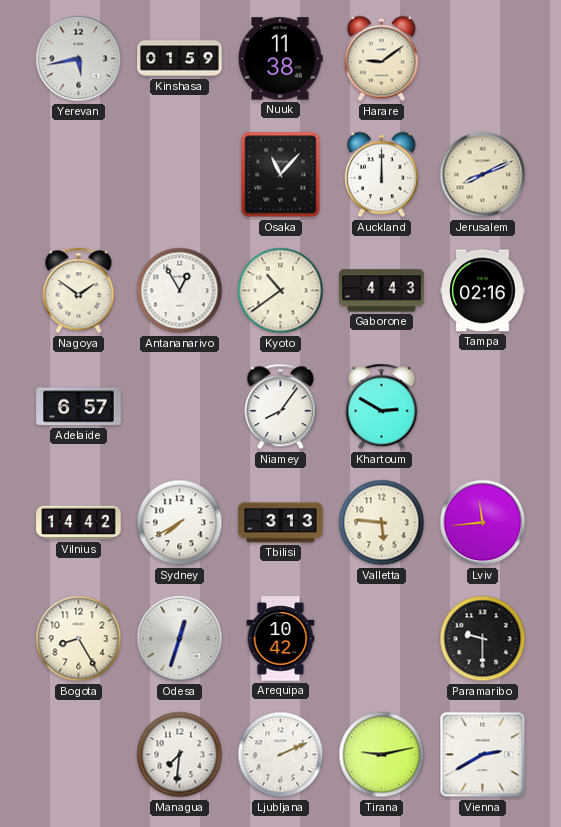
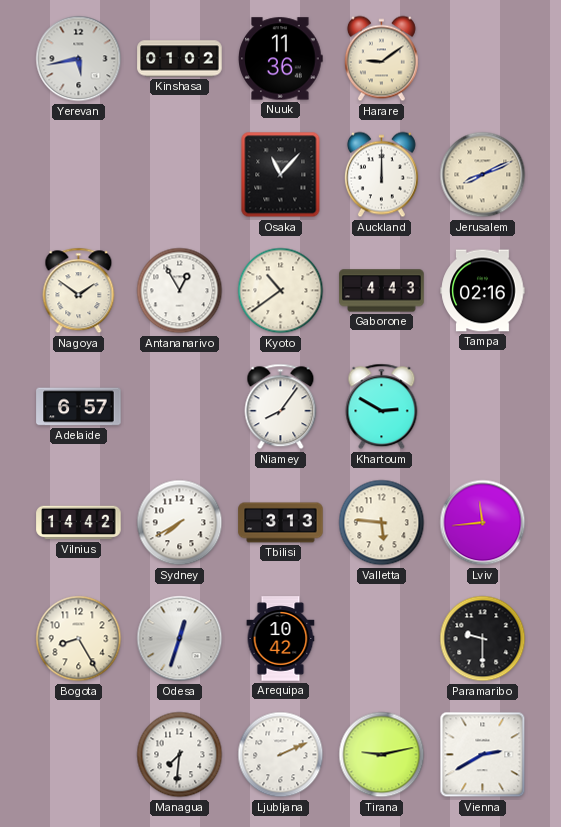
Kinshasa: 01:59 -> 01:02 (180, 59)
Nuuk: 11:38 -> 11:36 (281, 59)
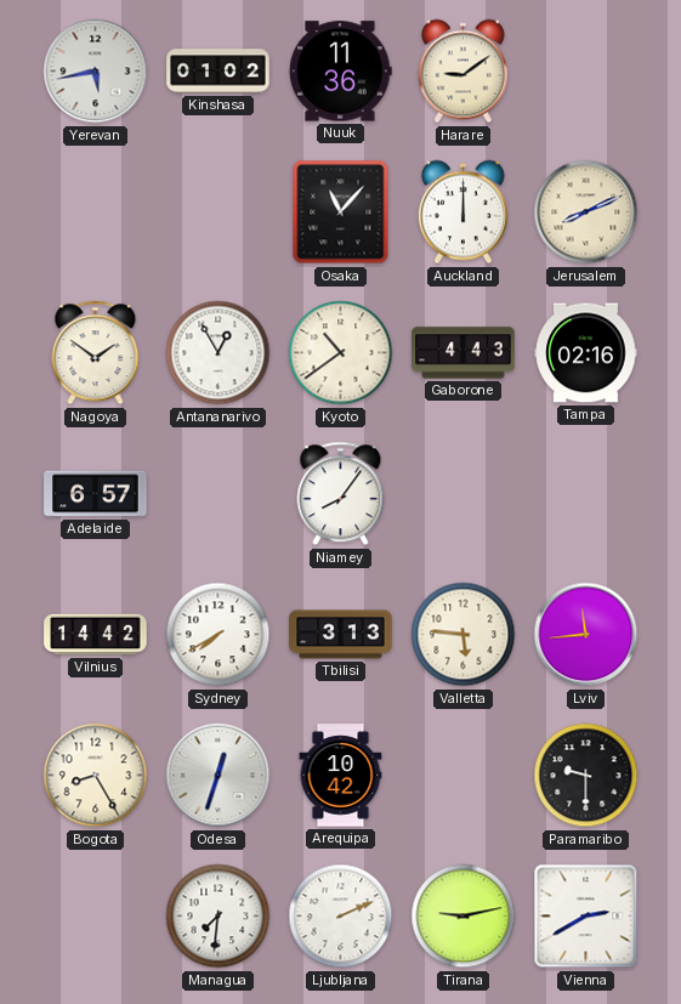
Khartoum: 2:50 -> none (382, 407)
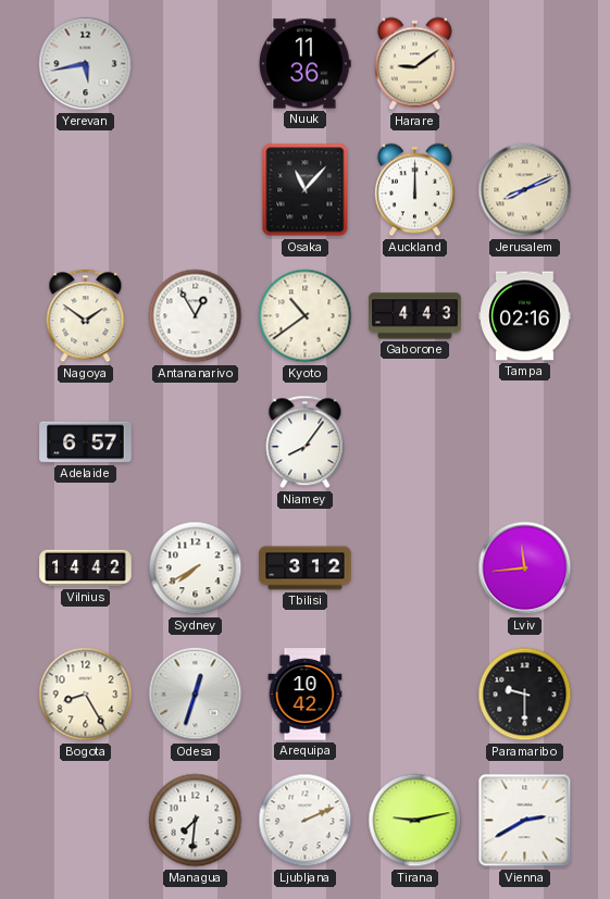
Kinshasa: 01:02 -> none (219, 72)
Tbilisi: 3:13 -> 3:12 (306, 569)
Valletta: 5:46 -> none (464, 635)
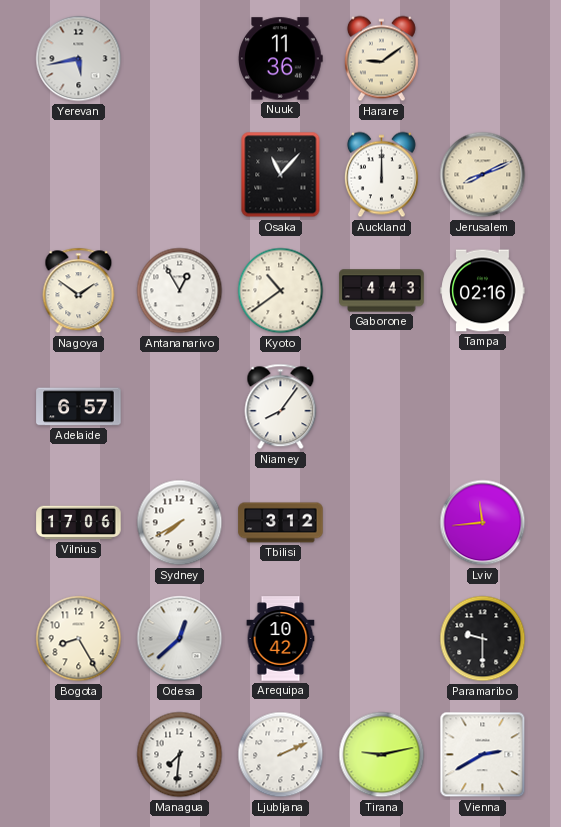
Vilnius: 14:42 -> 17:06 (79, 523)
Odesa: 12:33 -> 12:38 (180, 639)
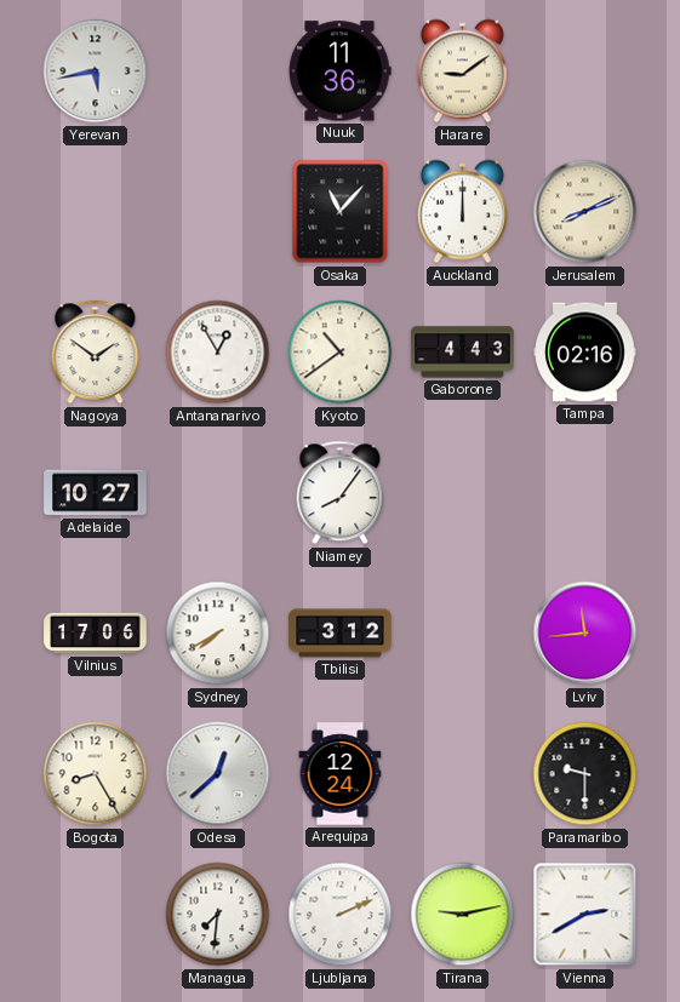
Adelaide: 6:57 -> 10:27 (96, 493)
Arequipa: 10:42 -> 12:24 (341, 774)
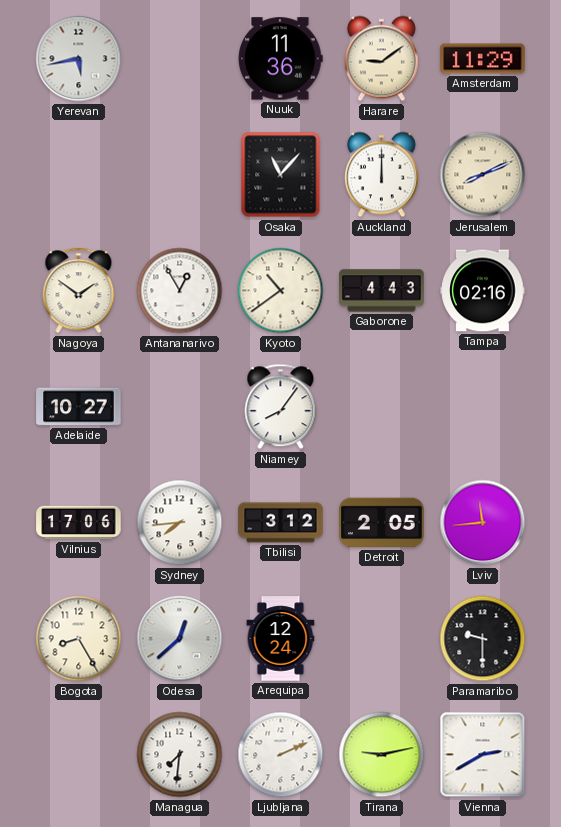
Amsterdam: none -> 11:29 (483, 59)
Sydney: 7:40 -> 7:44 (180, 523)
Detroit: none -> 2:05 (382, 523)
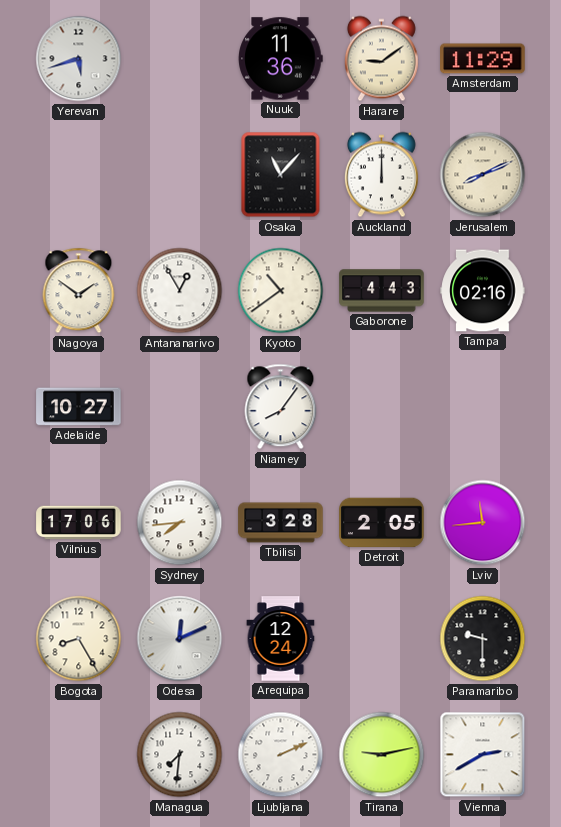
Yerevan: 5:43 -> 5:42 (79, 59)
Tbilisi: 3:12 -> 3:28 (281, 523)
Odesa: 12:38 -> 12:11 (180, 639)
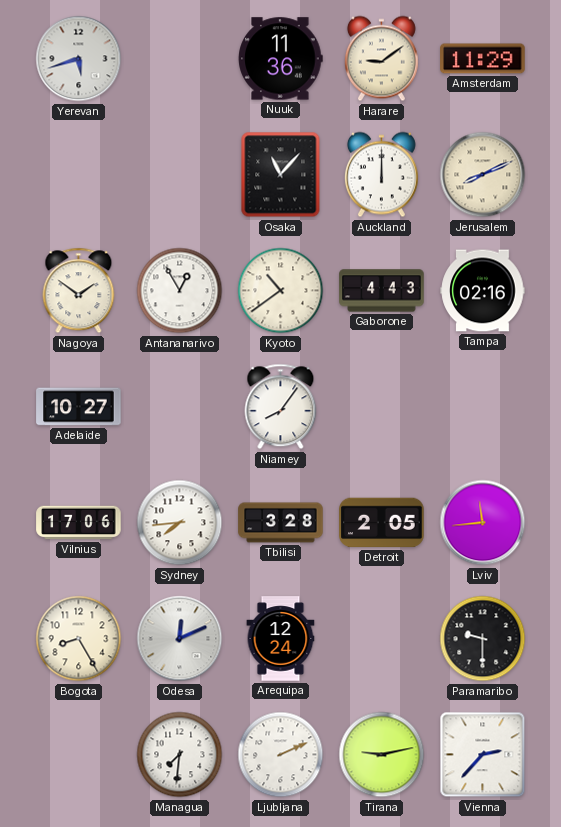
Vienna: 2:40 -> 2:37 (483, 755)
